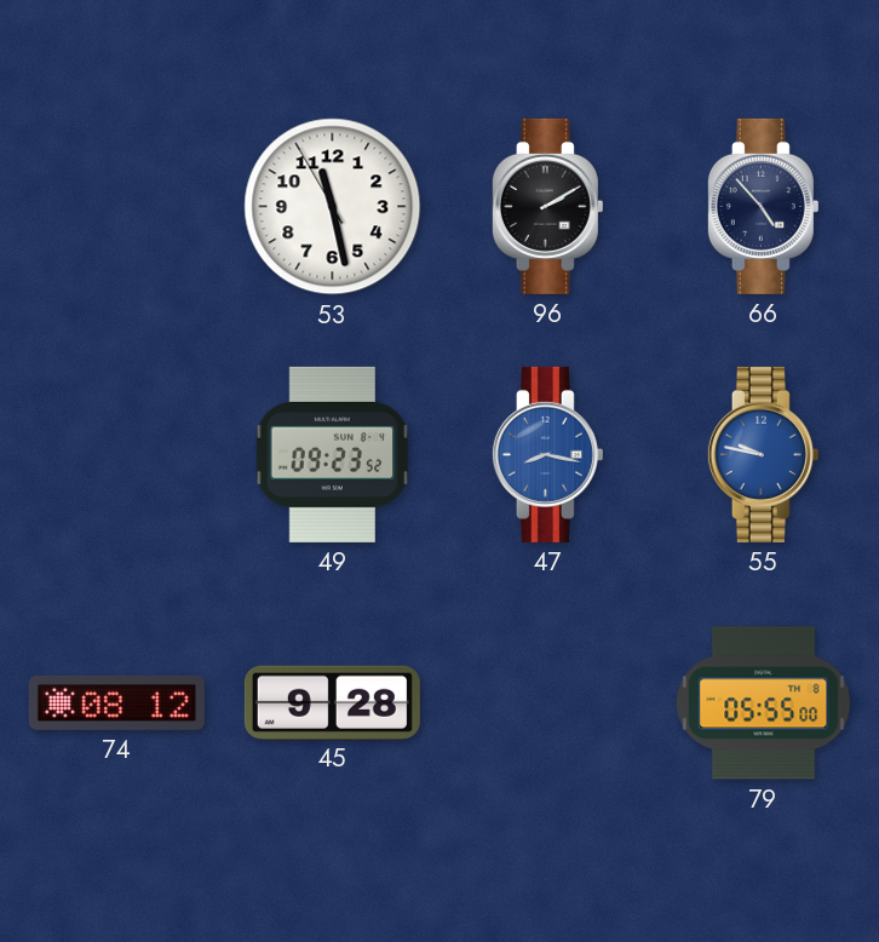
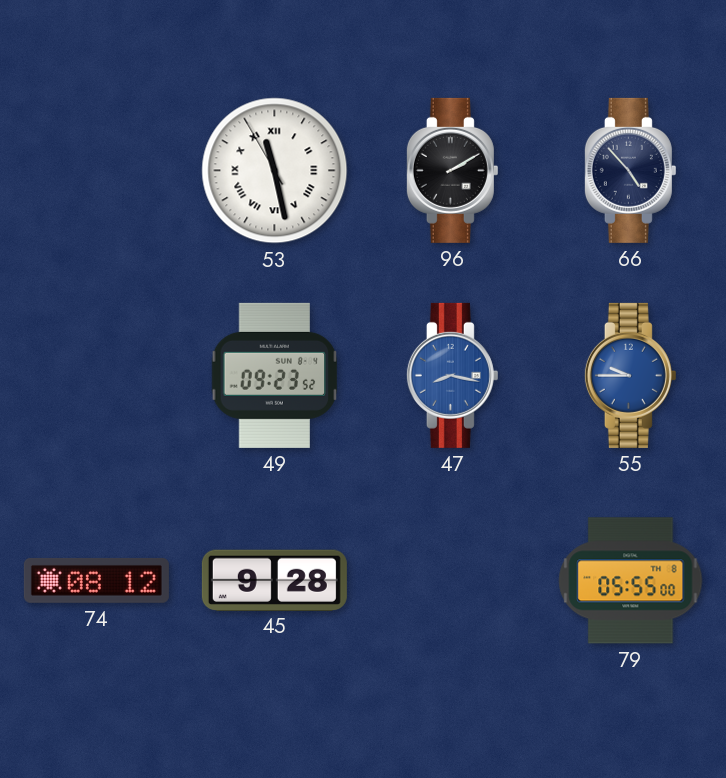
53 numerals: Arabic -> Roman (275, 171)
55: 9:47 -> 9:45 (630, 375)
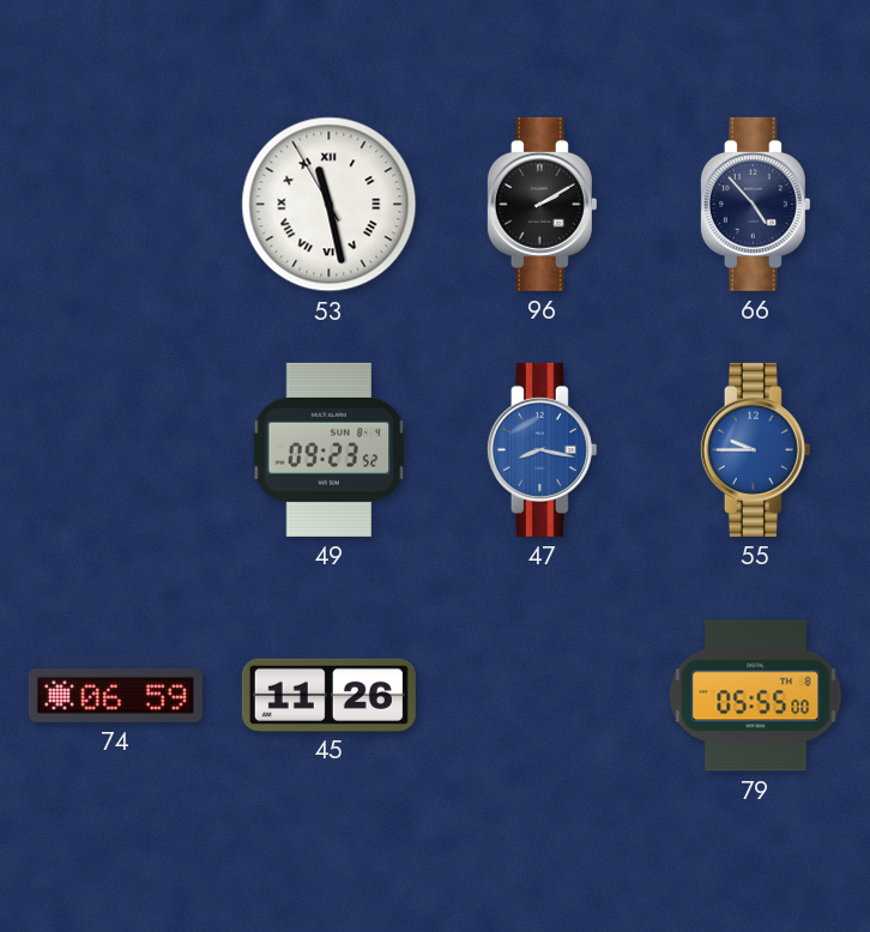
74: 08:12 -> 06:59 (115, 695)
45: 9:28 -> 11:26 (328, 695)
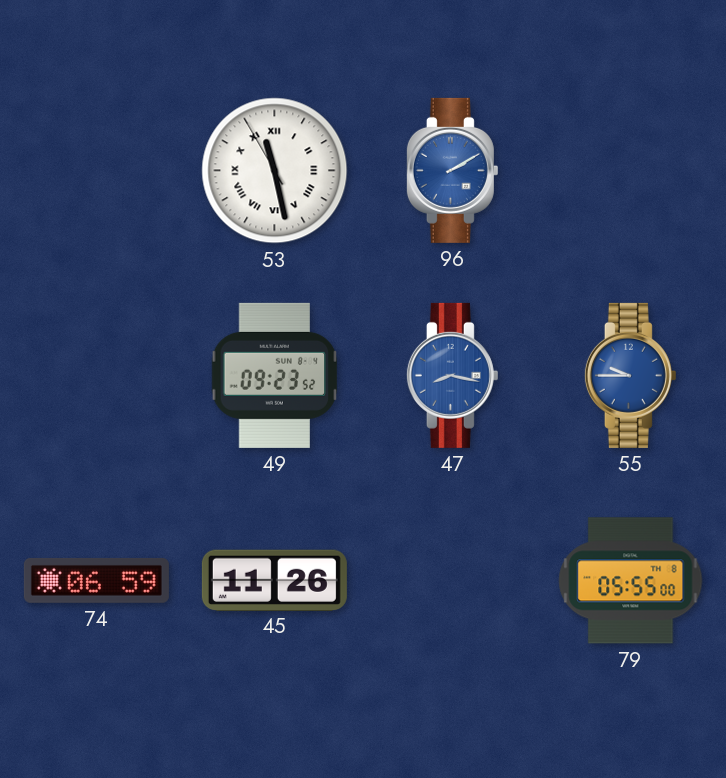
96 dial: black -> blue (452, 170)
66: 4:53 -> none (755, 204)
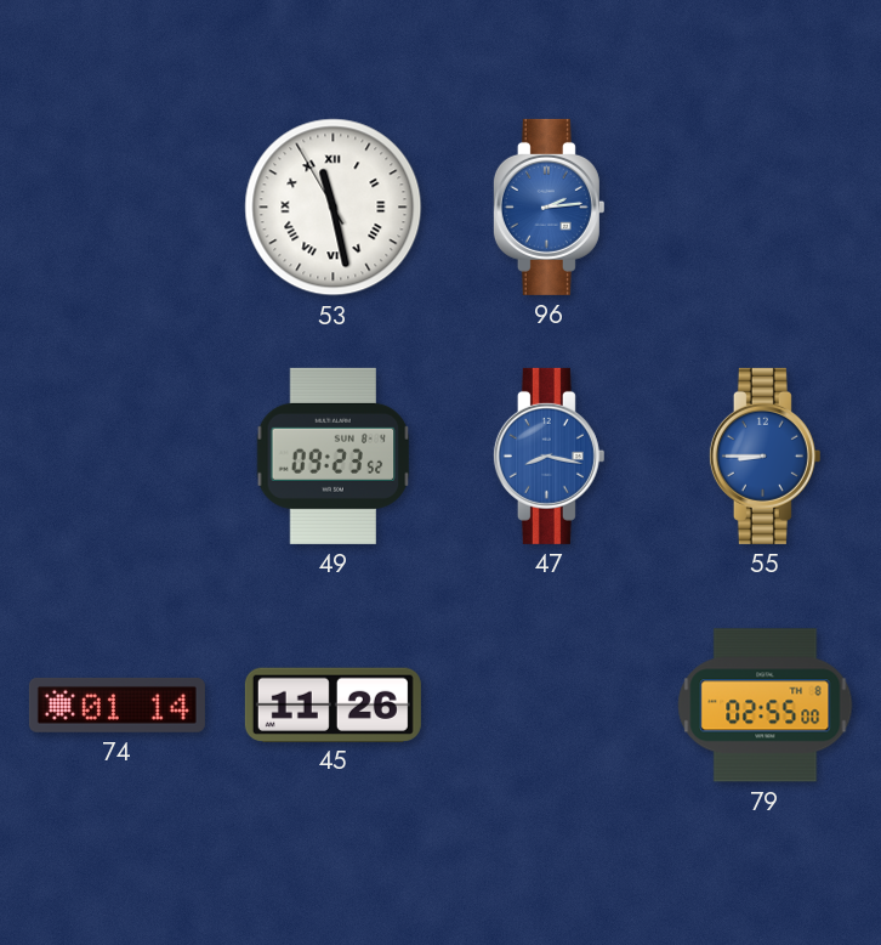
96: 2:10 -> 2:14 (549, 206)
55: 9:45 -> 8:45 (765, 455)
74: 06:59 -> 01:14 (116, 704)
79: 05:55 -> 02:55 (766, 706)
